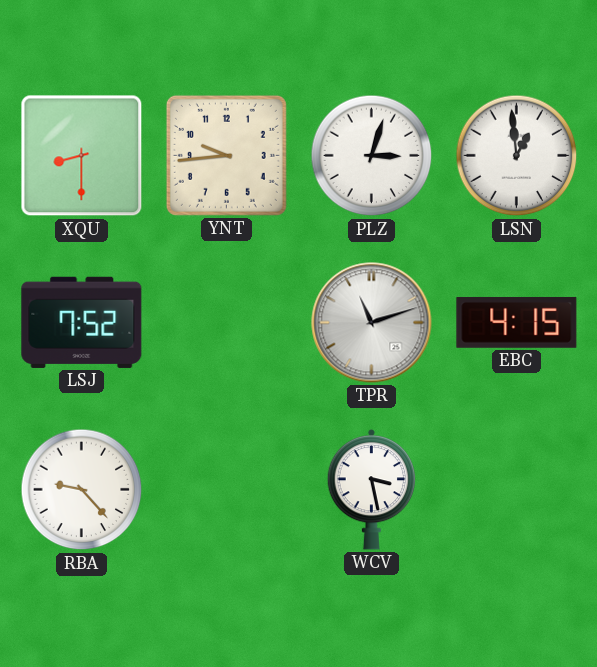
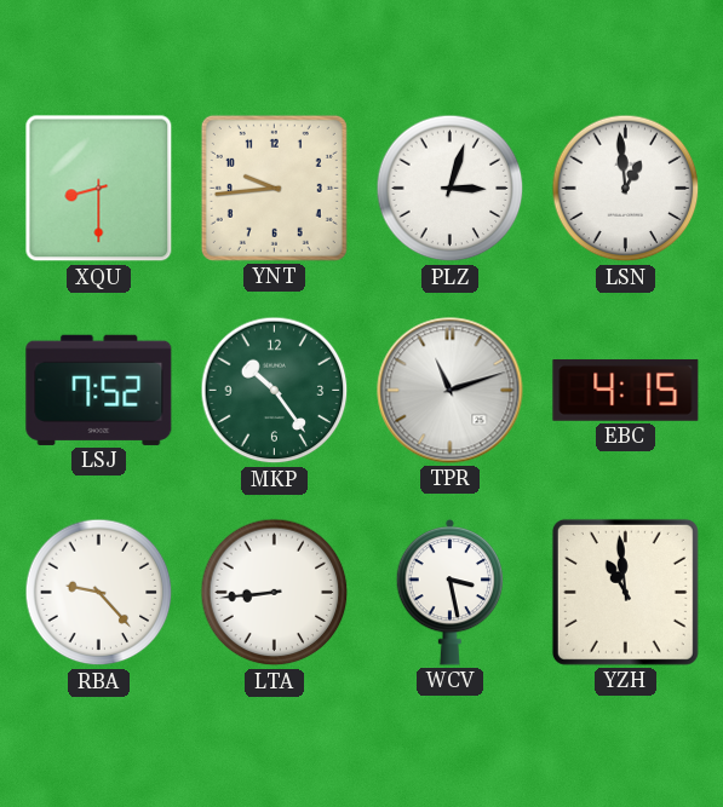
MKP: none -> 10:24 (275, 391)
LTA: none -> 8:44 (275, 593)
YZH: none -> 10:59 (625, 592)
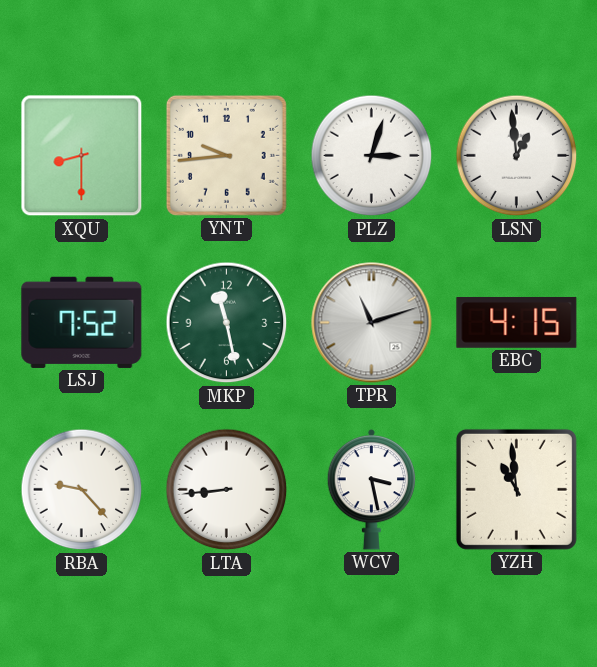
MKP: 10:24 -> 11:28 (227, 323)
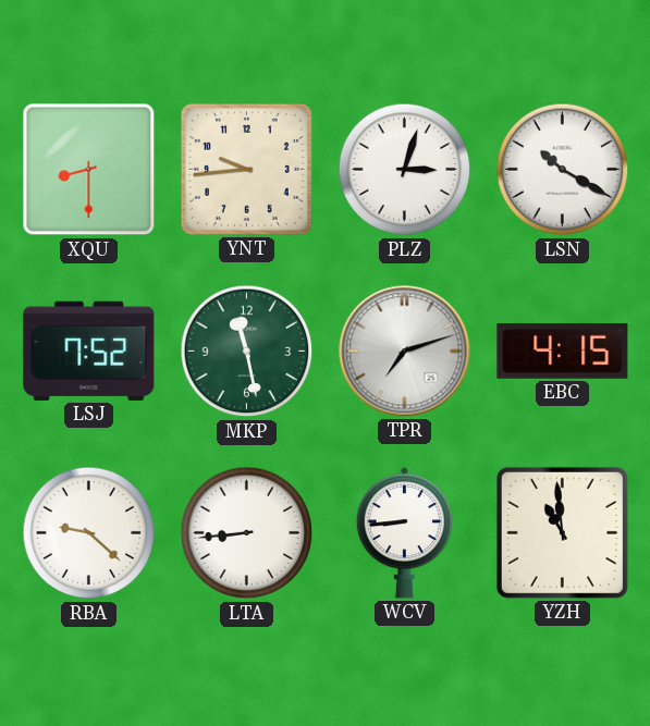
LSN: 12:59 -> 10:20 (563, 170)
TPR: 11:12 -> 7:12 (405, 352)
RBA: 9:23 -> 9:22 (89, 533)
WCV: 3:28 -> 8:44 (405, 532)
